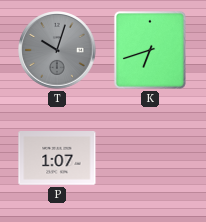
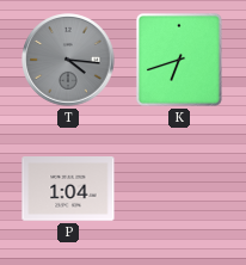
T: 10:03 -> 4:16 (68, 60)
P: 1:07 -> 1:04 (68, 190)
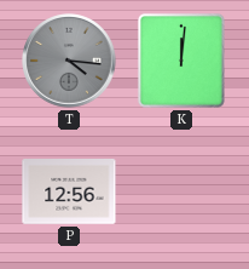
K: 6:42 -> 12:01 (181, 61)
P: 1:04 -> 12:56 (69, 193)
